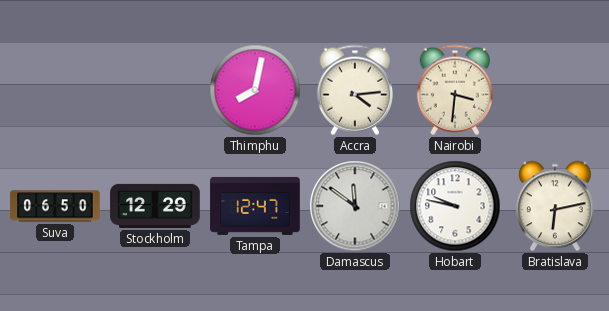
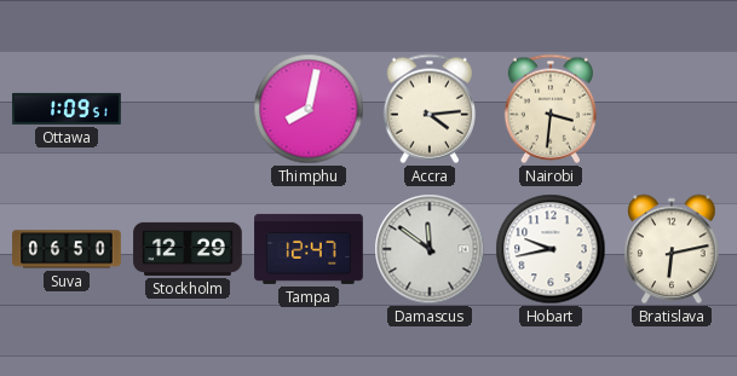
Ottawa: none -> 1:09 (67, 109)
Hobart: 9:47 -> 9:43 (551, 249)
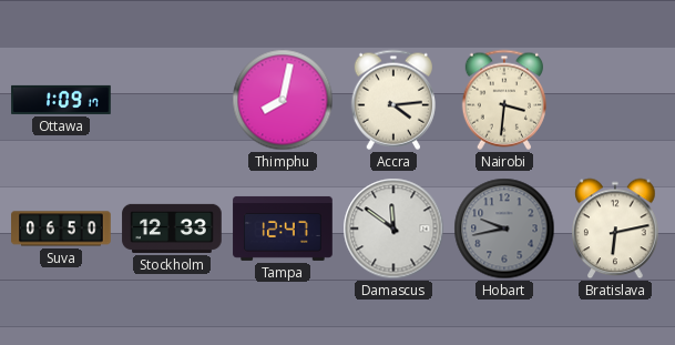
Ottawa: 1:09:51 -> 1:09:17 (61, 100)
Stockholm: 12:29 -> 12:33 (172, 229)
Hobart dial: white -> grey (504, 229)
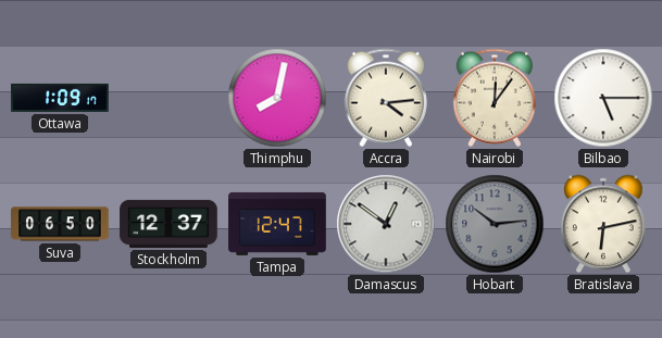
Nairobi: 3:31 -> 12:06 (494, 98)
Bilbao: none -> 5:15 (603, 98)
Stockholm: 12:33 -> 12:37 (168, 224)
Damascus: 11:51 -> 12:51 (386, 224)
Hobart: 9:43 -> 10:14 (495, 224)
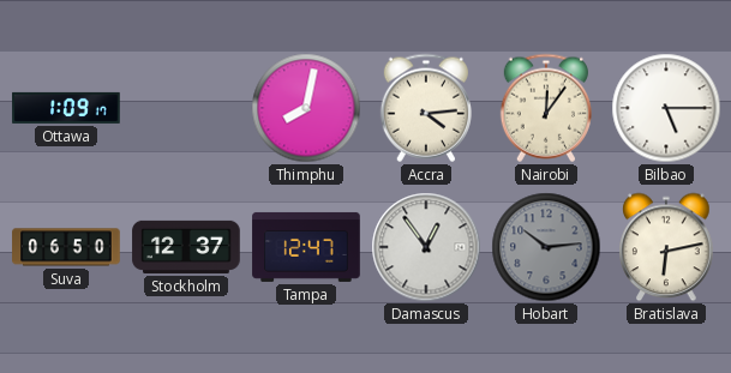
Damascus: 12:51 -> 12:54 (426, 247)
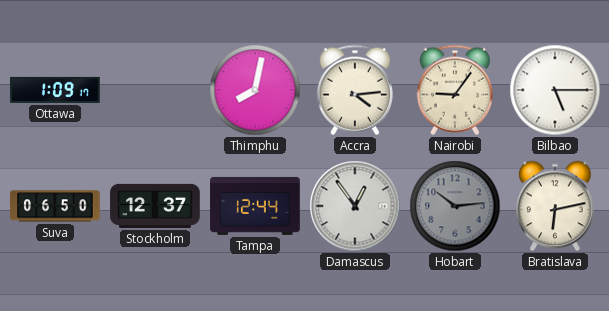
Nairobi: 12:06 -> 9:06 (454, 90)
Tampa: 12:47 -> 12:44 (255, 206)
